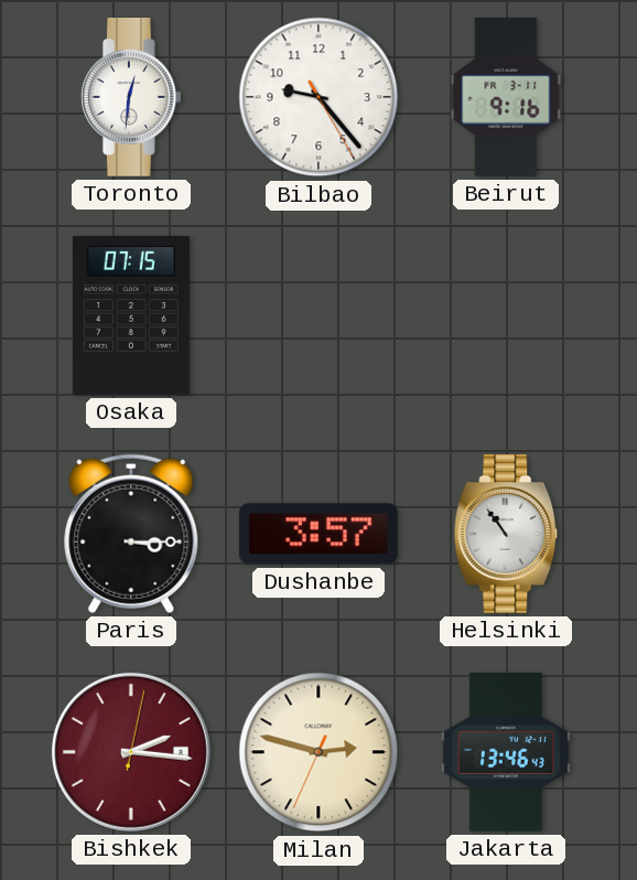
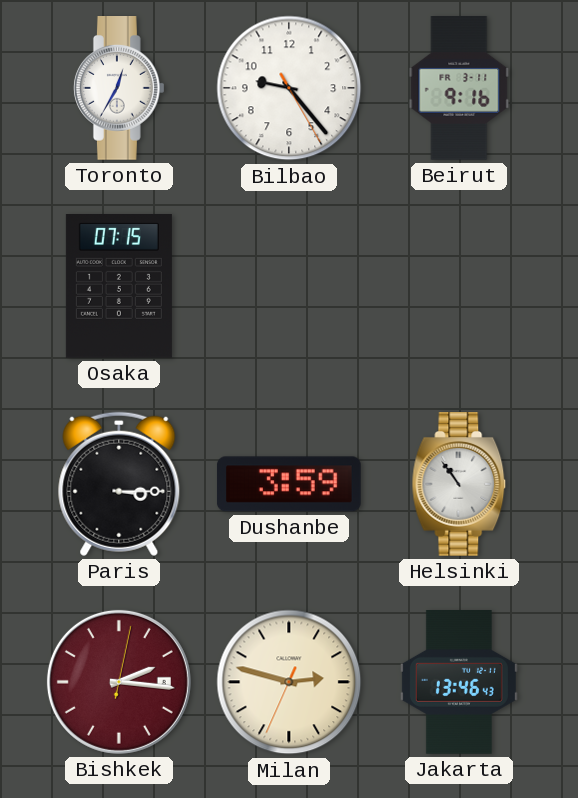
Toronto: 12:31 -> 12:35 (119, 89)
Dushanbe: 3:57 -> 3:59 (289, 484)
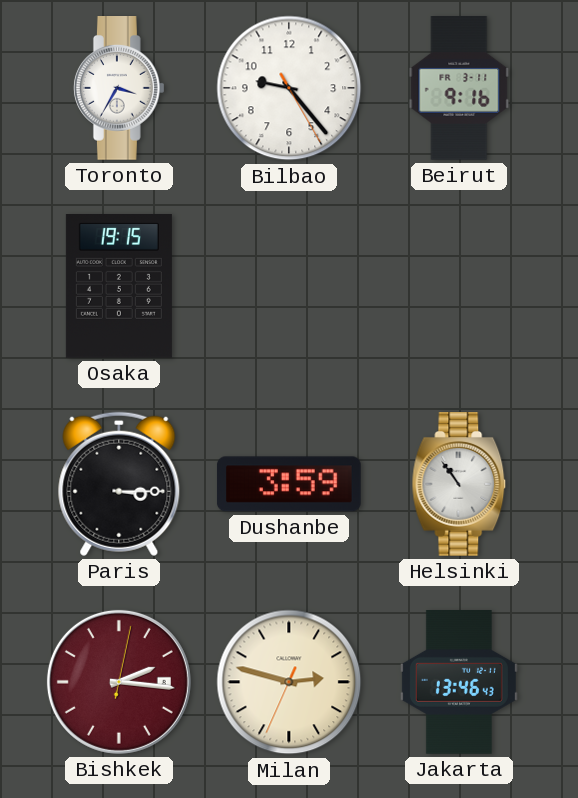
Toronto: 12:35 -> 3:35 (119, 89)
Osaka: 07:15 -> 19:15 (119, 287)
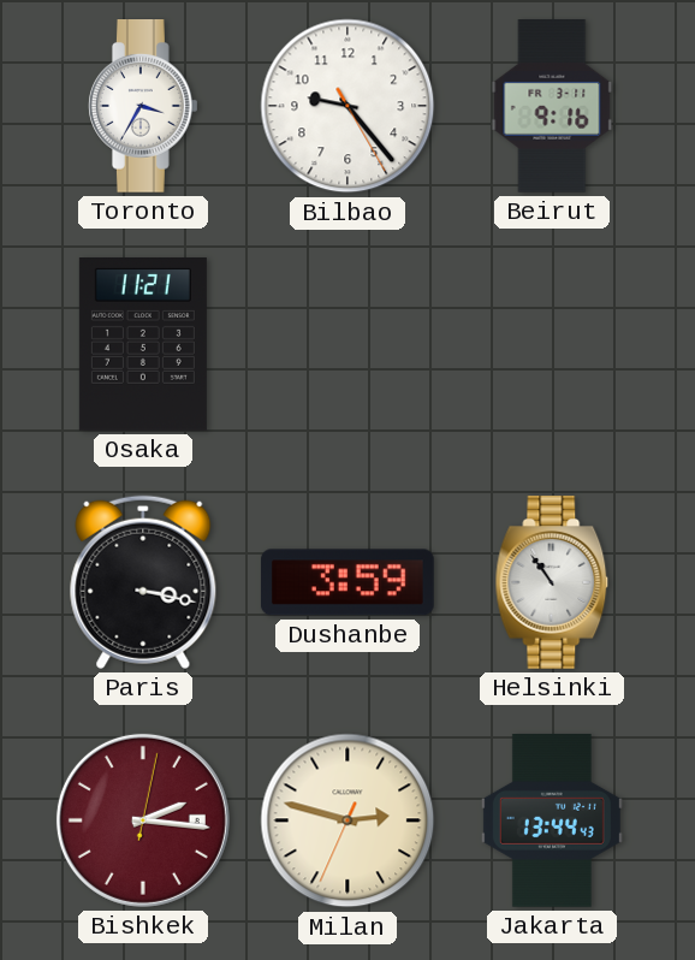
Osaka: 19:15 -> 11:21 (143, 345)
Paris: 3:15 -> 3:17 (143, 582)
Jakarta: 13:46 -> 13:44 (552, 822)
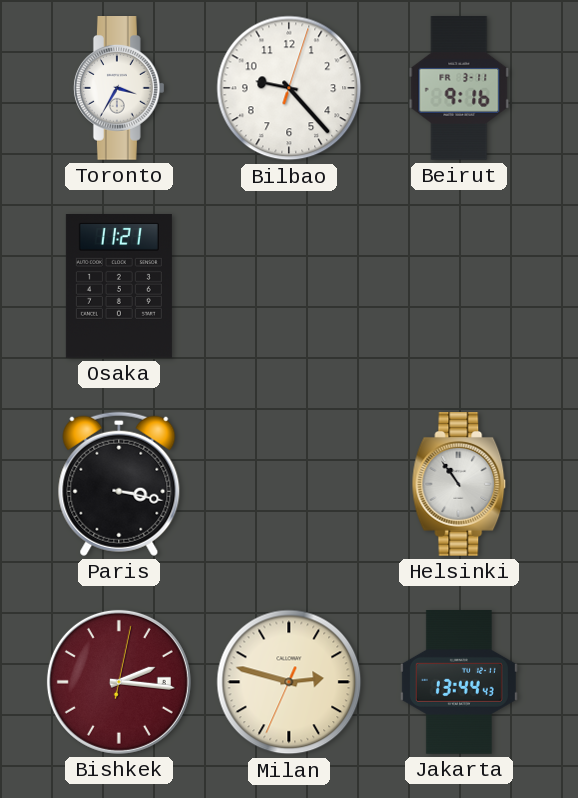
Bilbao: 9:23:25 -> 9:23:03 (289, 88)
Dushanbe: 3:59 -> none (348, 582)
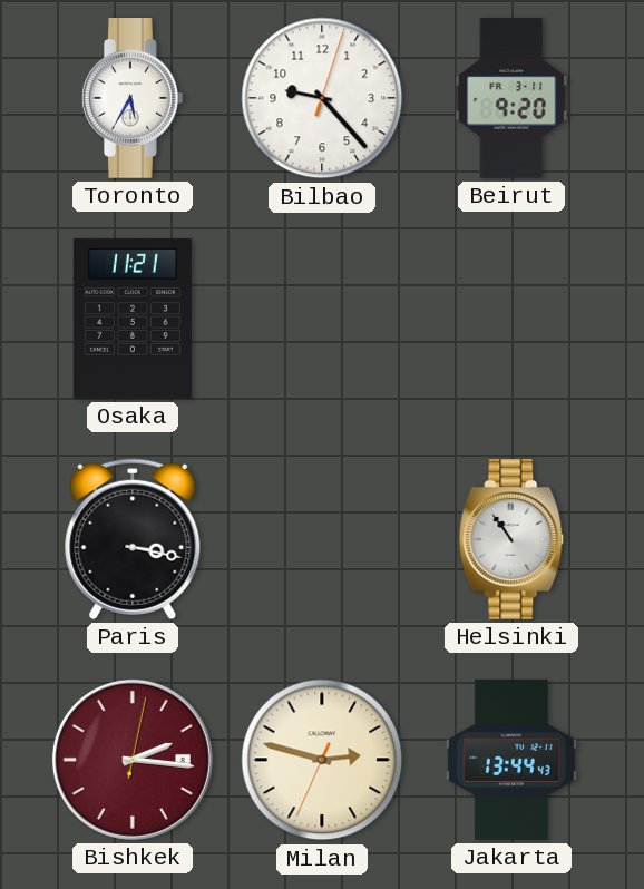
Toronto: 3:35 -> 5:35 (133, 99)
Beirut: 9:16 -> 9:20 (511, 99)
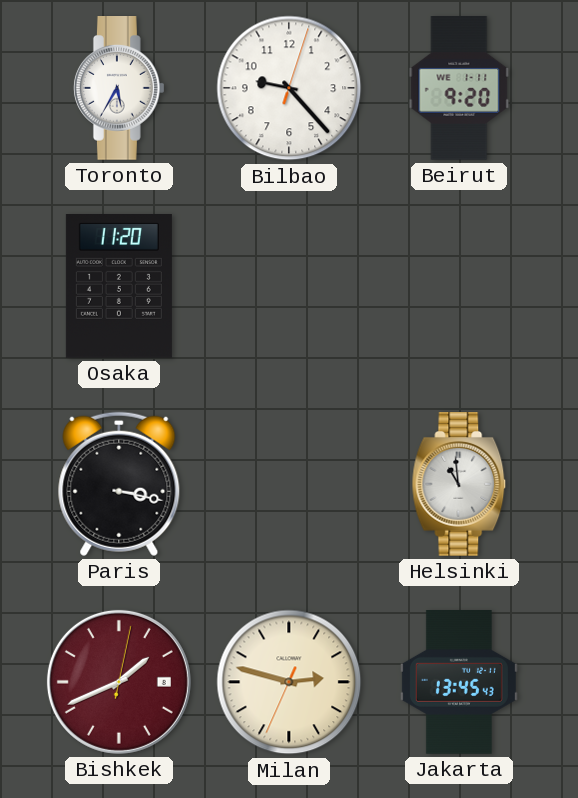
Beirut date: FR 3-11 -> WE 1-11 (459, 89)
Osaka: 11:21 -> 11:20 (119, 287)
Helsinki: 10:54 -> 10:59 (459, 485)
Bishkek: 2:16 -> 1:41 (119, 682)
Jakarta: 13:44 -> 13:45 (459, 683)
